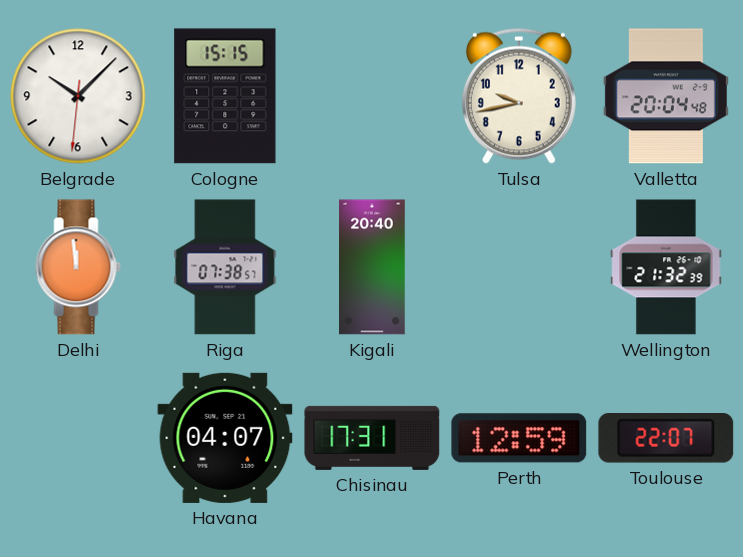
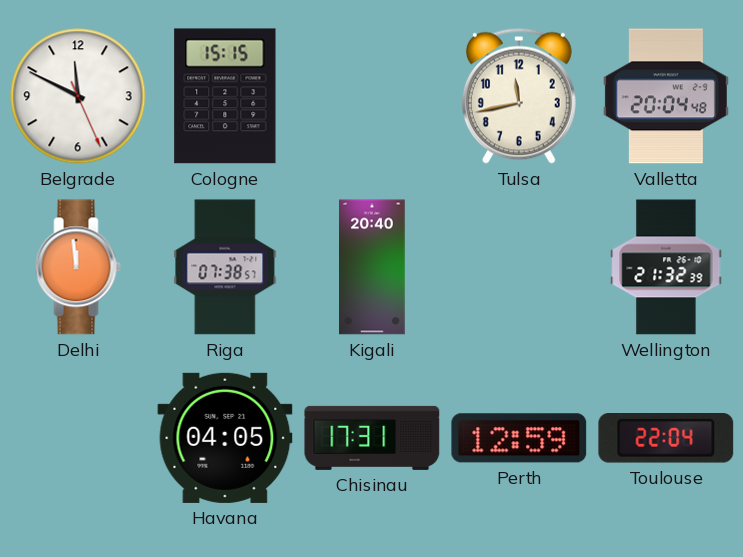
Belgrade: 10:07 -> 11:49 (78, 96)
Tulsa: 9:43 -> 11:43 (519, 96)
Havana: 04:07 -> 04:05 (225, 438)
Toulouse: 22:07 -> 22:04 (666, 438)
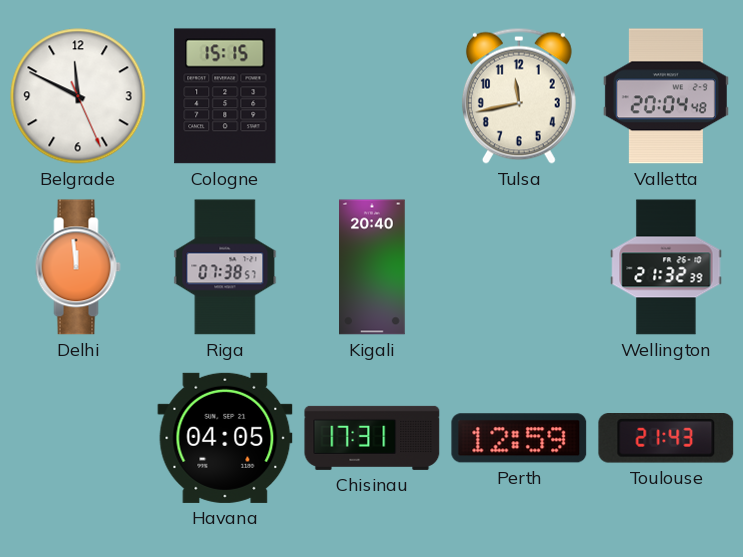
Toulouse: 22:04 -> 21:43 (666, 438)
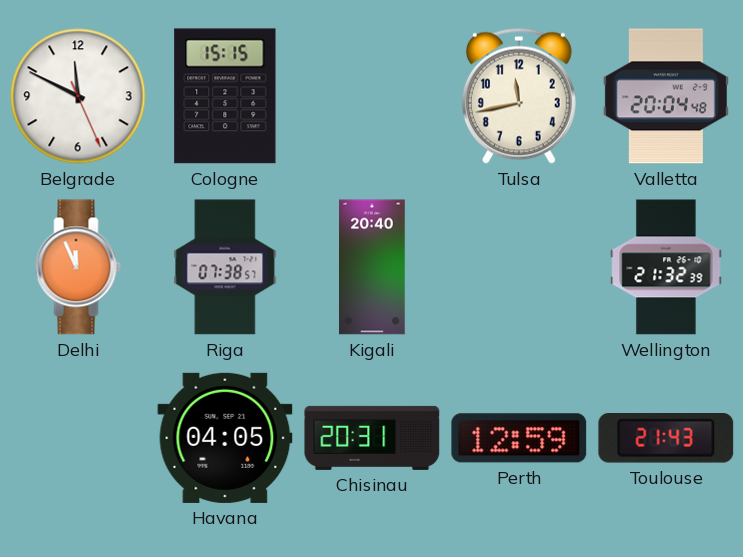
Delhi: 11:59 -> 11:56 (78, 267)
Chisinau: 17:31 -> 20:31 (372, 438)
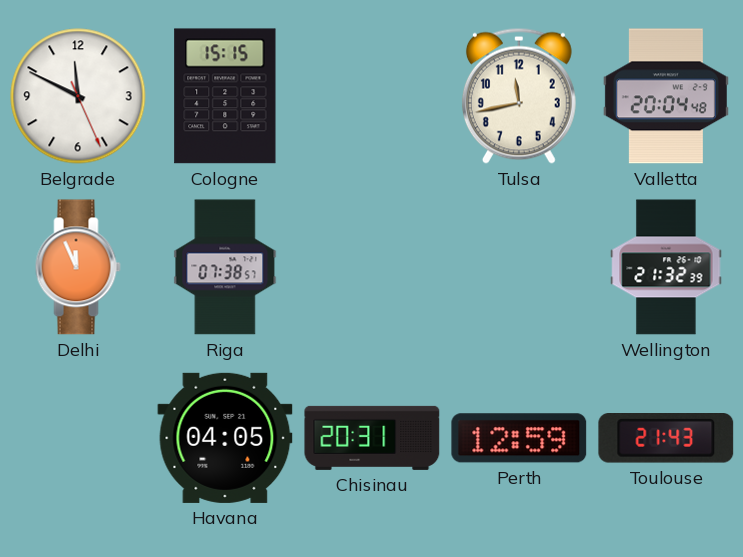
Kigali: 20:40 -> none (372, 267)
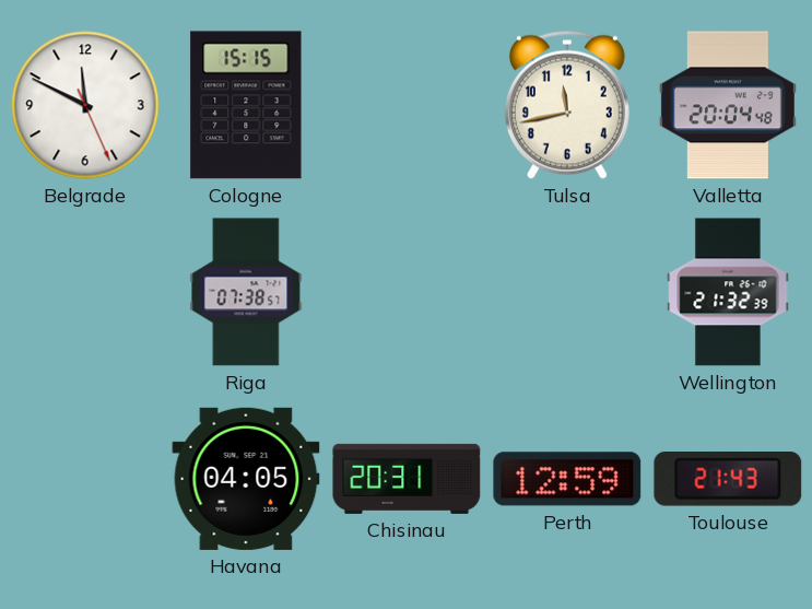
Delhi: 11:56 -> none (78, 267)
